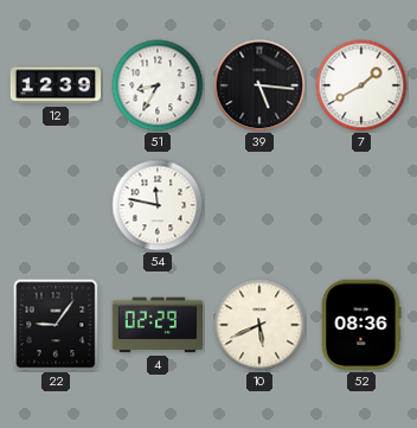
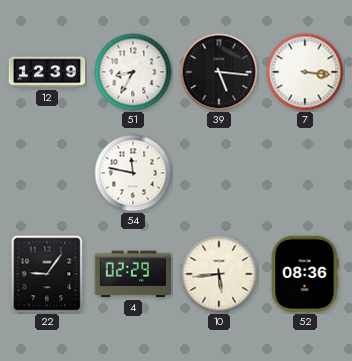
7: 1:40 -> 3:16 (305, 72)
10: 5:41 -> 5:44 (219, 274)
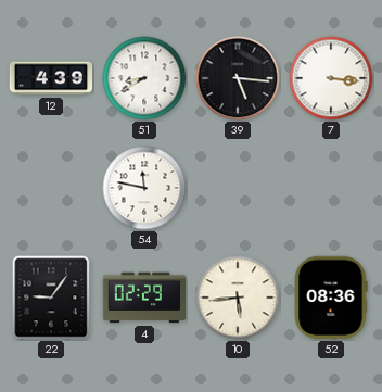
12: 12:39 -> 4:39 (51, 78)
51: 8:35 -> 8:40 (144, 78)
